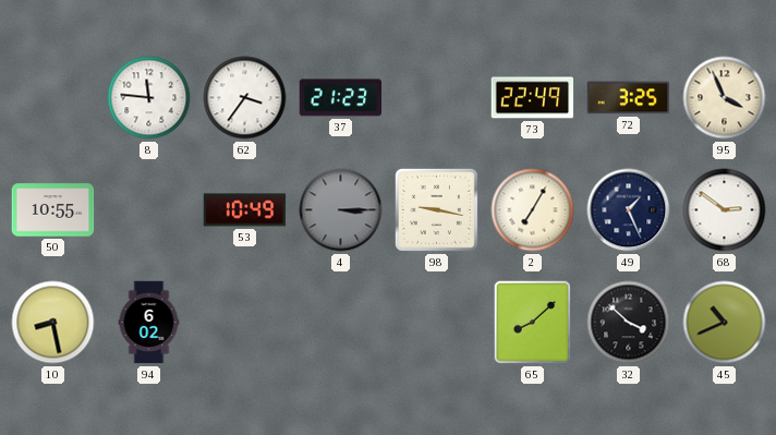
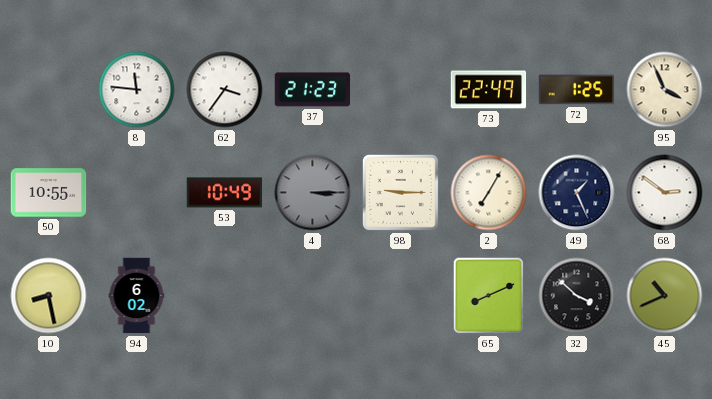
72: 3:25 -> 1:25 (577, 90)
98: 9:17 -> 9:15 (400, 192)
65: 8:08 -> 8:11 (489, 296)
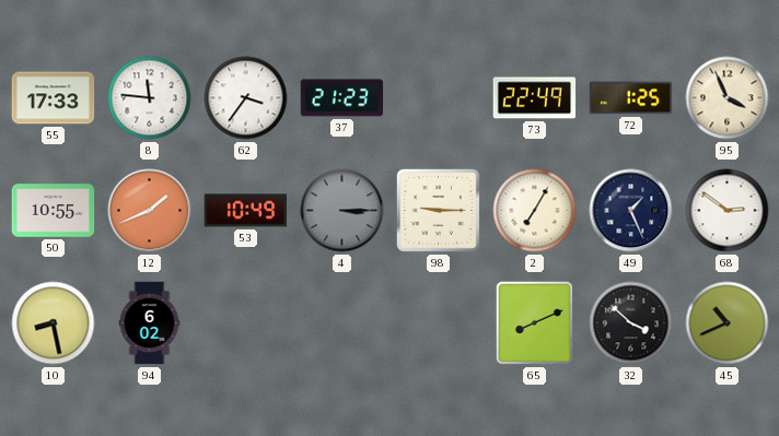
55: none -> 17:33 (54, 98)
12: none -> 1:41 (150, 211)
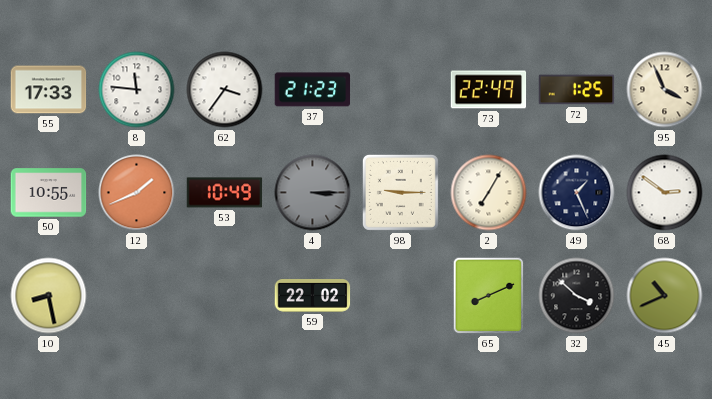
94: 6:02 -> none (150, 323)
59: none -> 22:02 (313, 296)
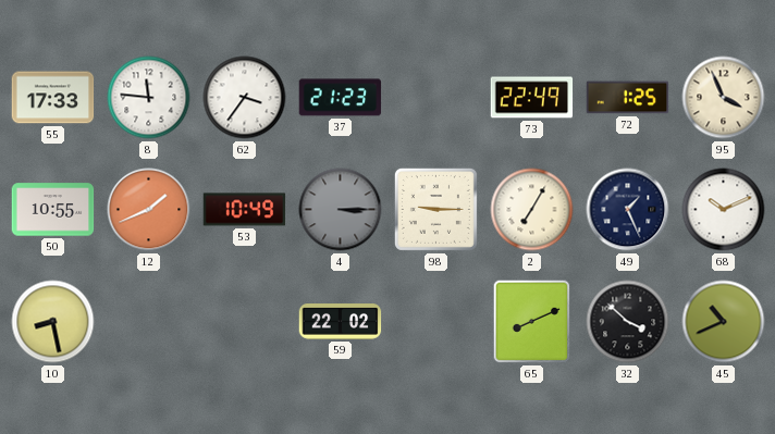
68: 2:51 -> 10:11 (724, 210)
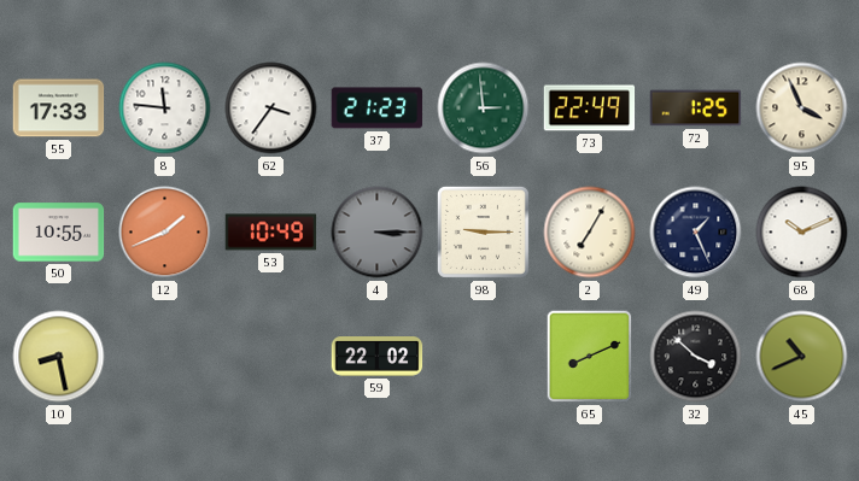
56: none -> 2:59 (484, 108)
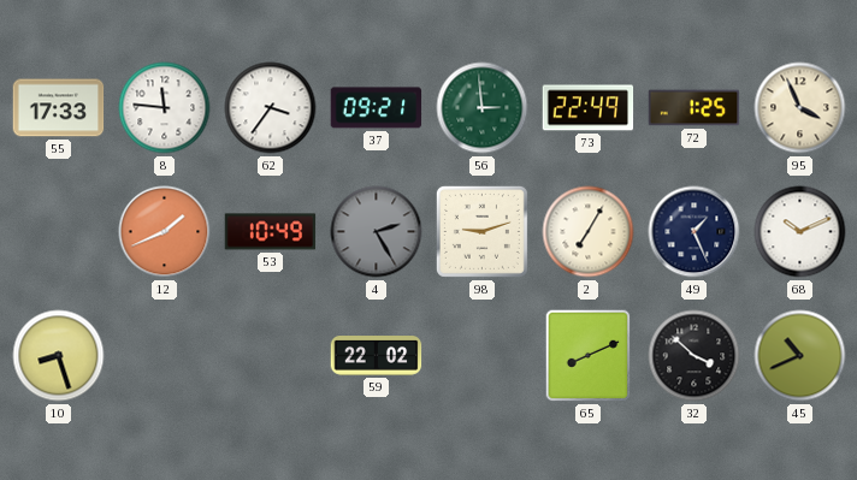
37: 21:23 -> 09:21 (377, 108)
50: 10:55 -> none (59, 233)
4: 3:15 -> 2:25 (377, 232)
98: 9:15 -> 9:12 (481, 231)
10: 8:28 -> 8:27 (59, 356)
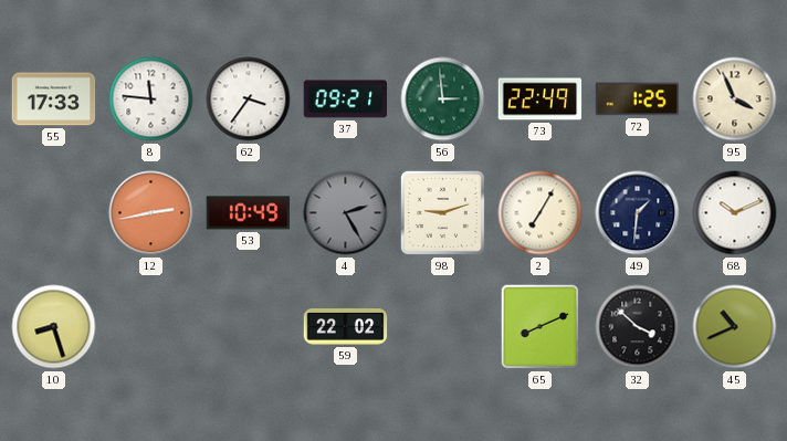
12: 1:41 -> 2:43 (151, 213)
49: 1:26 -> 1:31 (638, 213)
